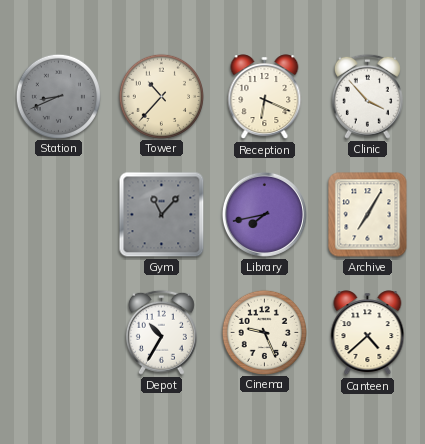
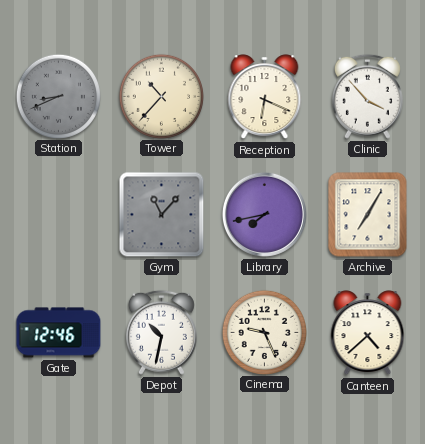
Gate: none -> 12:46 (59, 333)
Depot: 10:35 -> 10:32 (161, 332)
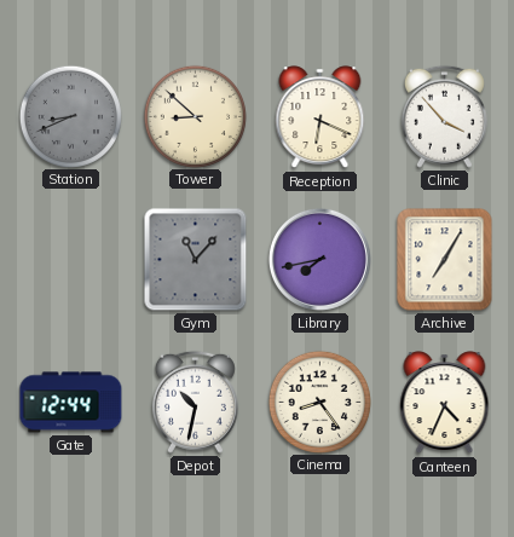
Tower: 10:37 -> 8:52 (195, 116)
Gate: 12:46 -> 12:44 (71, 403)
Cinema: 9:26 -> 8:24 (319, 402)
Canteen: 4:38 -> 4:34 (445, 403)
